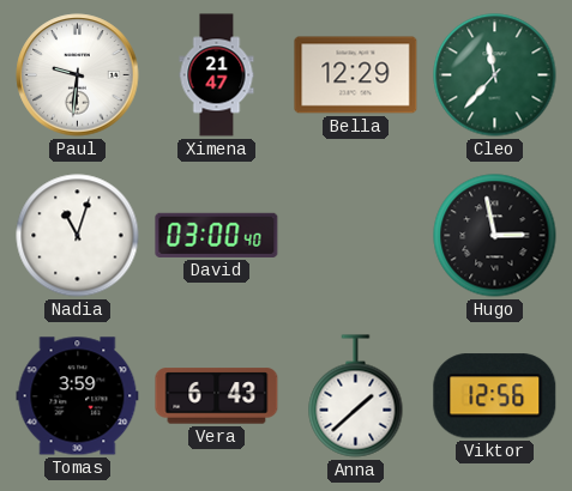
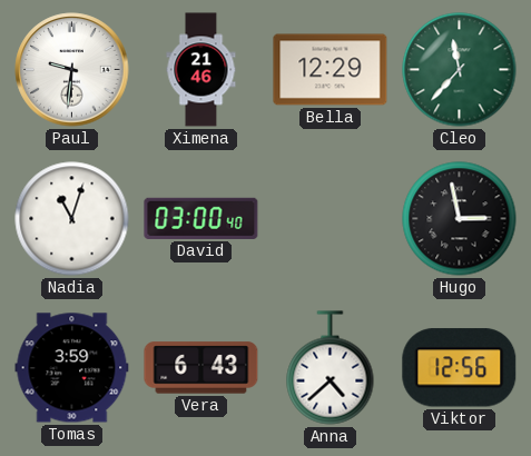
Ximena: 21:47 -> 21:46 (201, 70)
Anna: 1:38 -> 4:38 (331, 368)
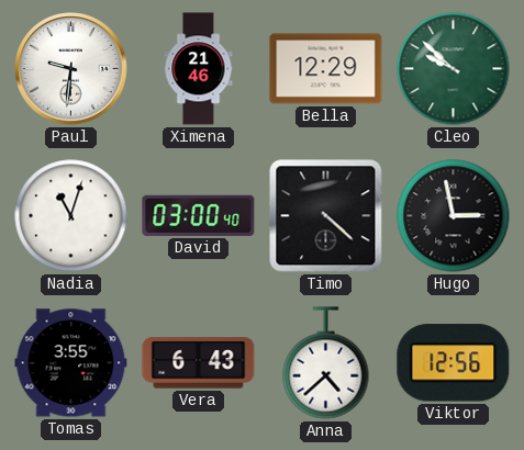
Cleo: 11:37 -> 9:52 (454, 69)
Timo: none -> 4:22 (326, 216)
Tomas: 3:59 -> 3:55 (71, 363)
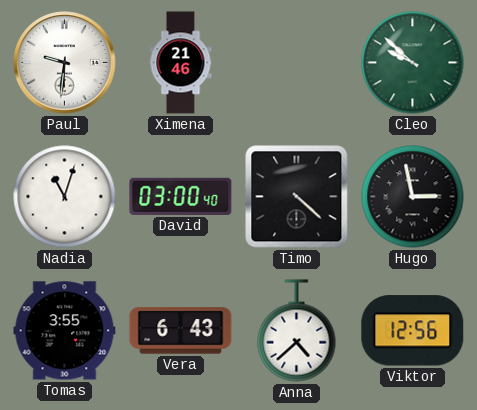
Bella: 12:29 -> none (326, 69)
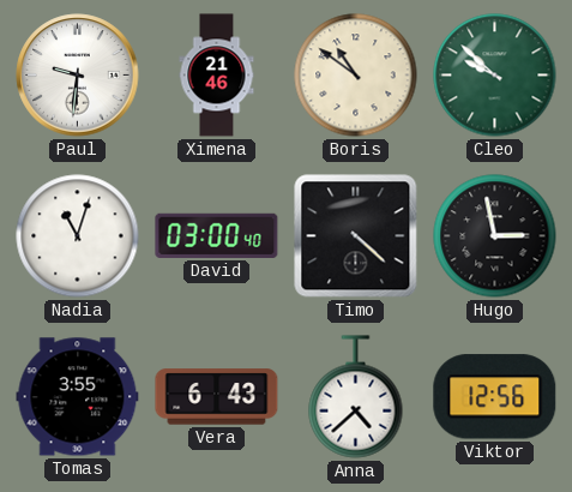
Boris: none -> 10:51 (356, 76)
